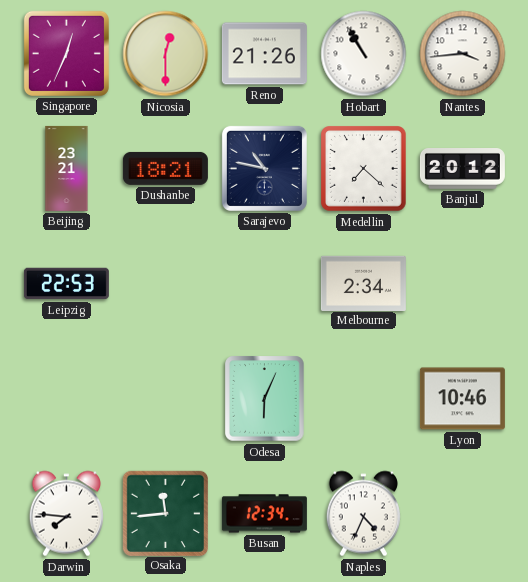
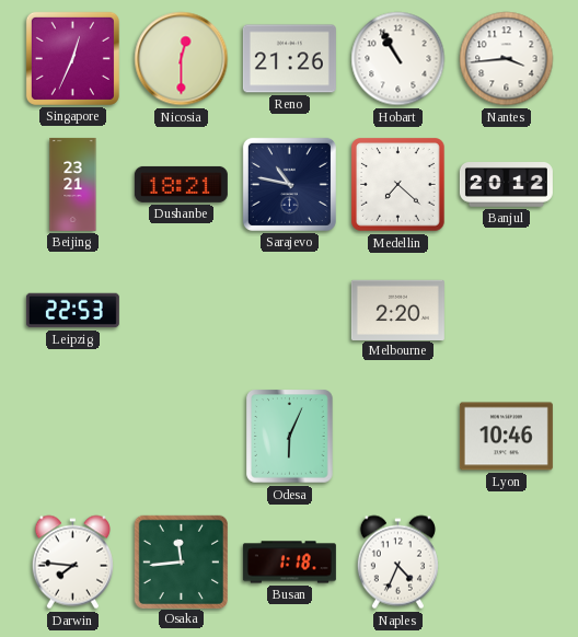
Melbourne: 2:34 -> 2:20 (397, 310)
Busan: 12:34 -> 1:18 (289, 563)
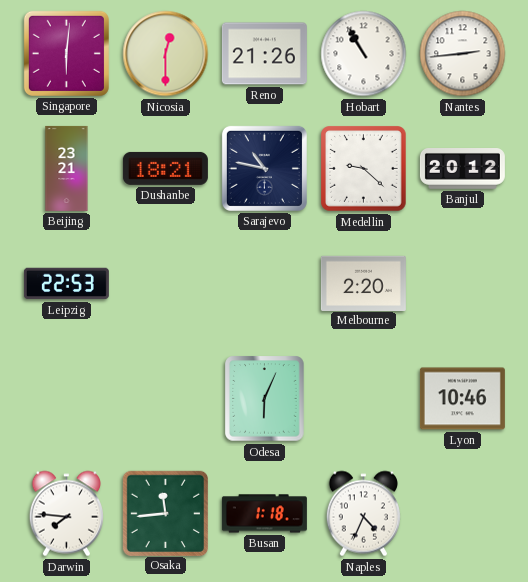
Singapore: 12:34 -> 6:01 (66, 53)
Nantes: 3:44 -> 2:44 (463, 54)
Medellin: 7:22 -> 9:22 (364, 169)
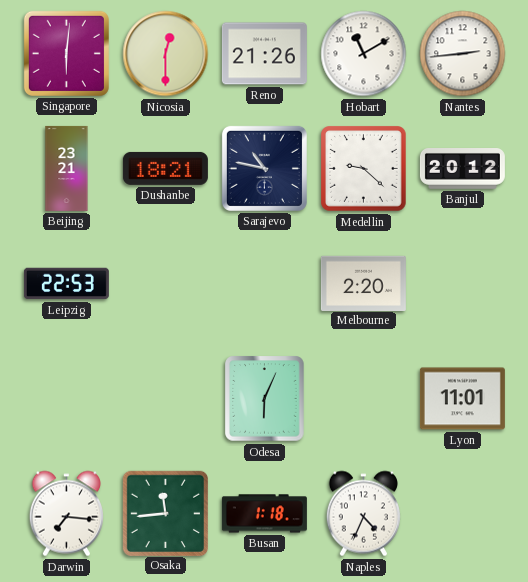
Hobart: 10:55 -> 11:10 (364, 54)
Lyon: 10:46 -> 11:01 (462, 399)
Darwin: 7:46 -> 7:16 (66, 514)
